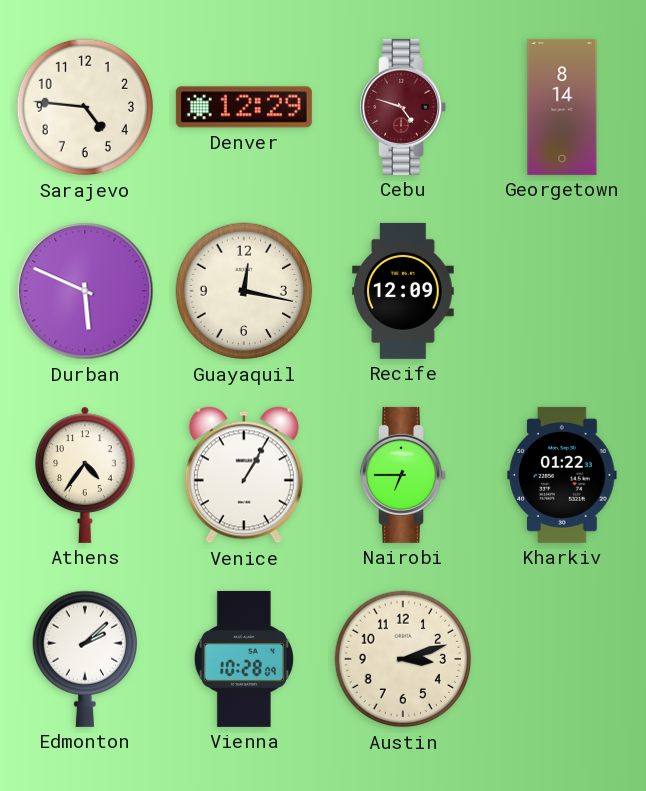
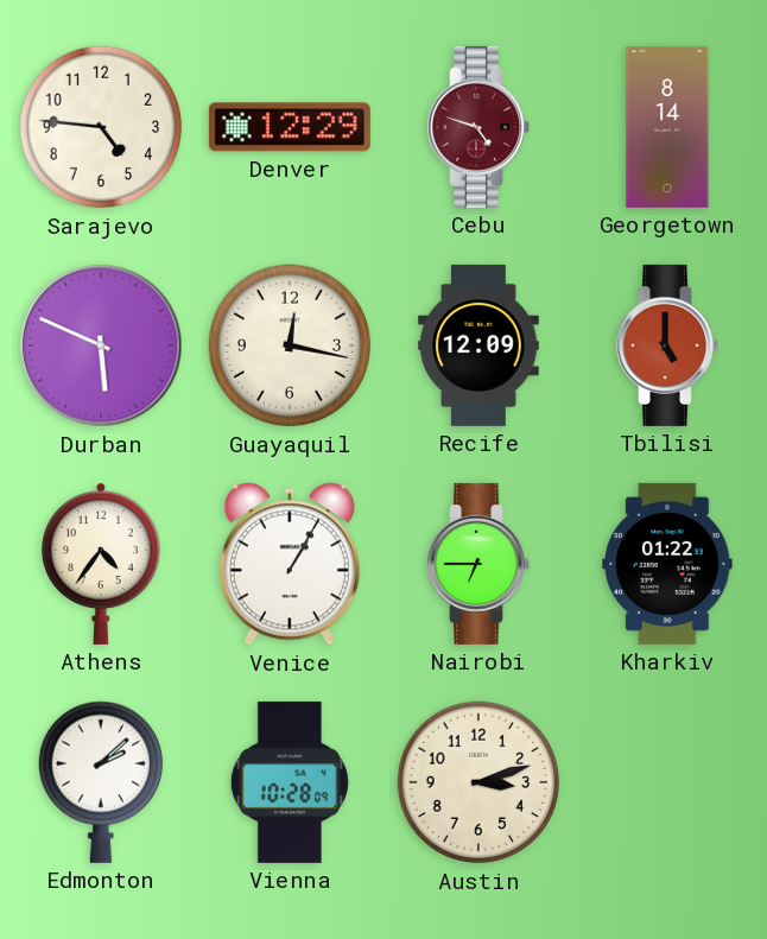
Tbilisi: none -> 5:00 (667, 345)
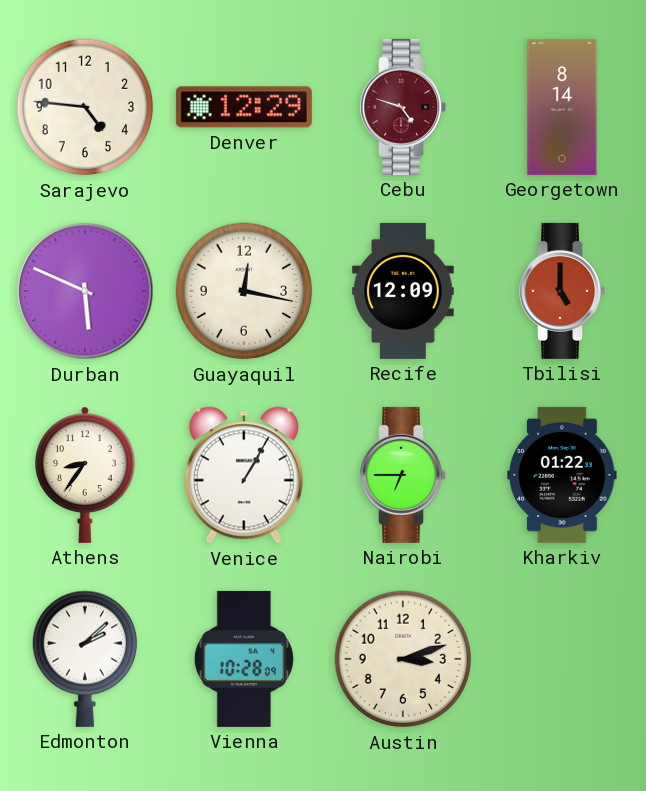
Athens: 4:36 -> 8:36 (85, 475)
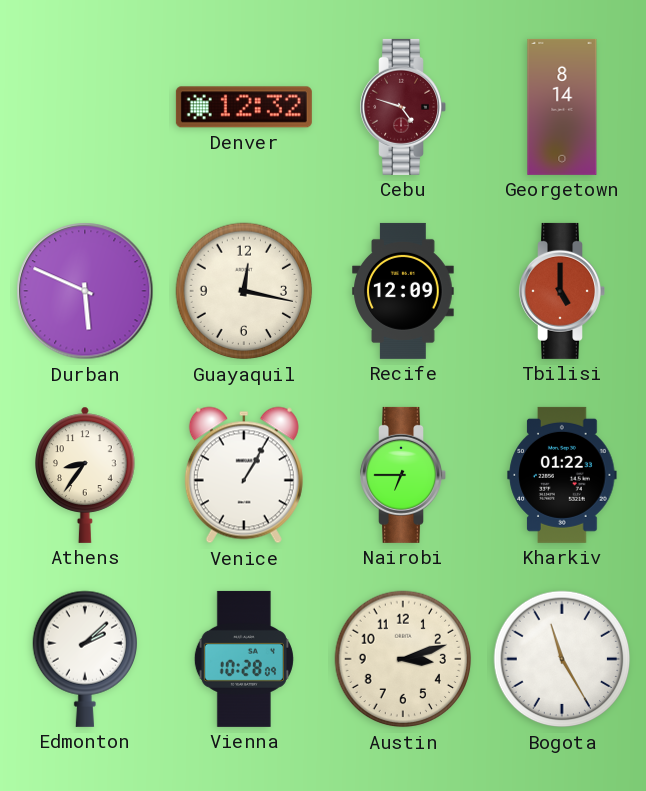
Sarajevo: 4:46 -> none (85, 107)
Denver: 12:29 -> 12:32 (244, 107)
Bogota: none -> 11:25 (562, 659)
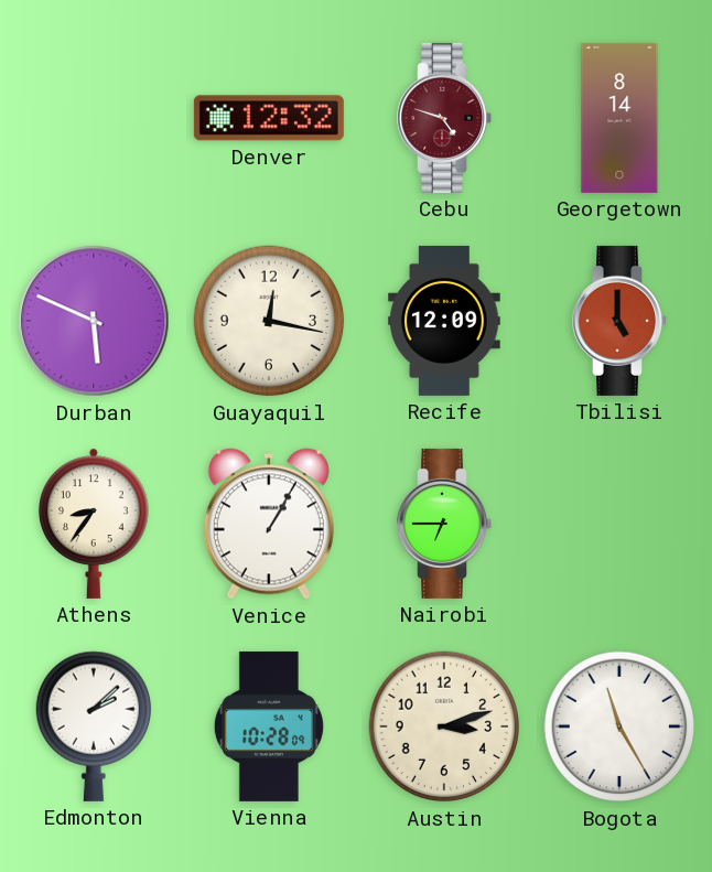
Kharkiv: 01:22 -> none (562, 475)
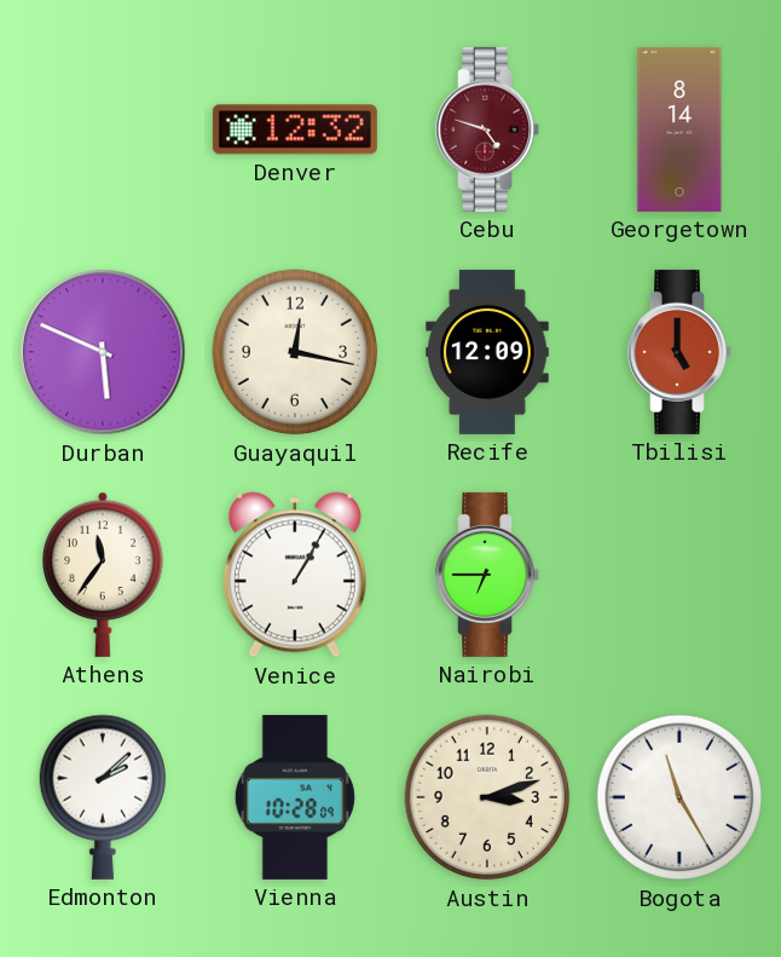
Athens: 8:36 -> 11:36 (103, 575)
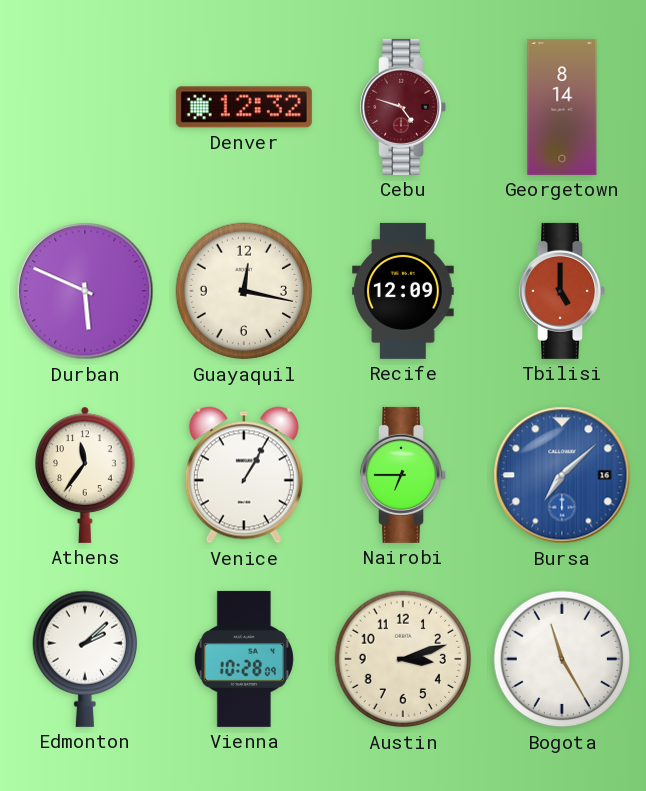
Bursa: none -> 7:08 (562, 475)
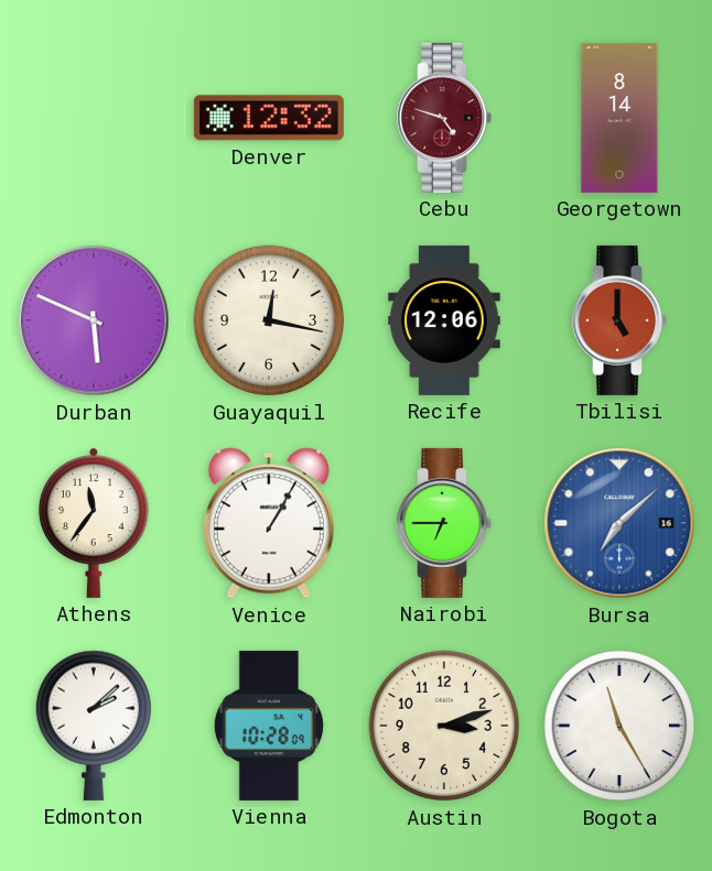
Recife: 12:09 -> 12:06 (444, 320)
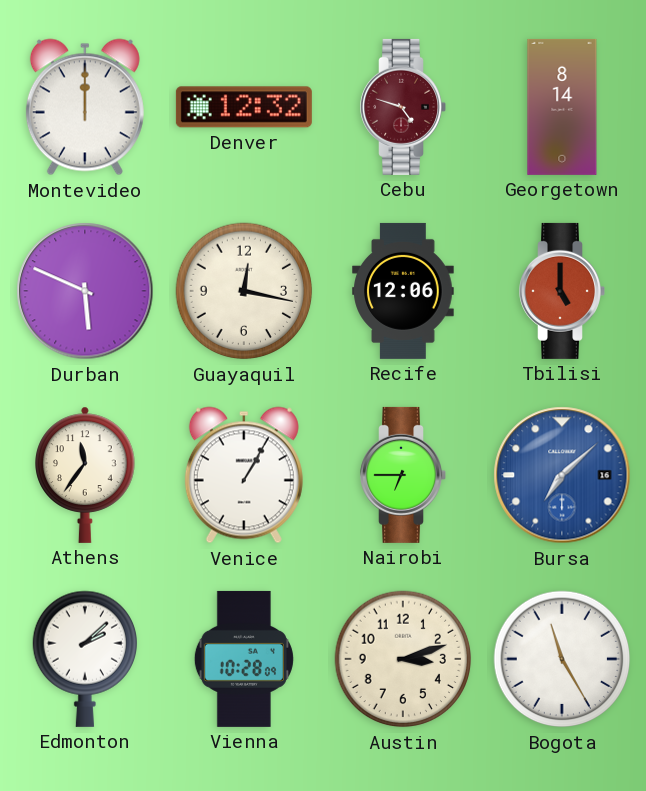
Montevideo: none -> 12:00 (85, 107)
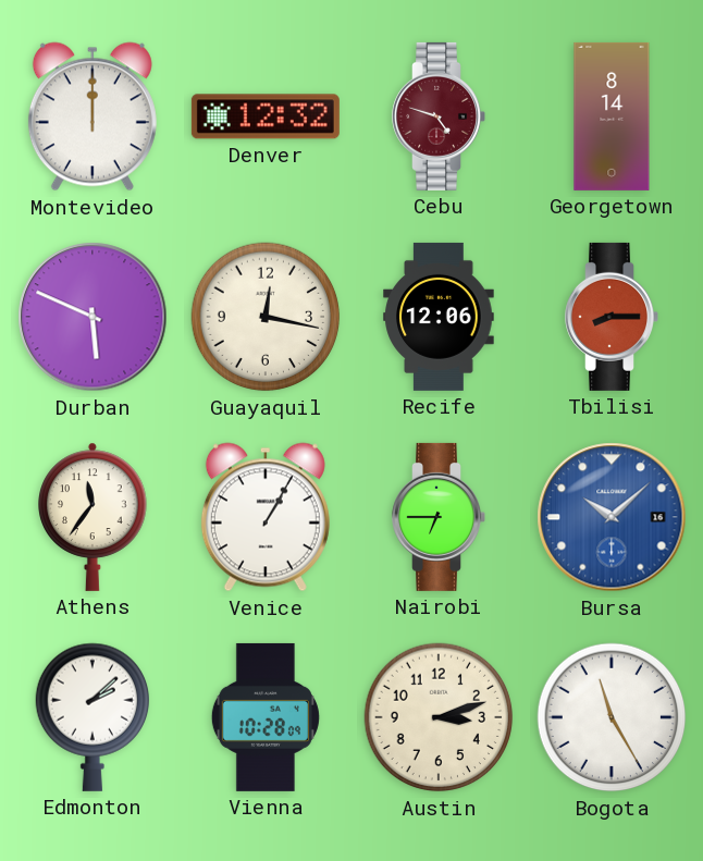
Tbilisi: 5:00 -> 8:15 (612, 317)
Bursa: 7:08 -> 10:08 (612, 517)
